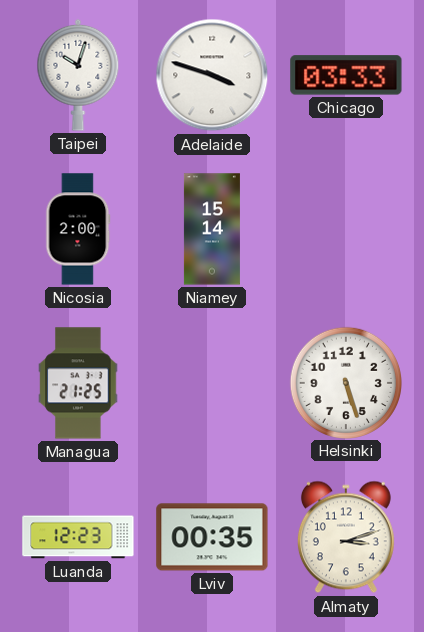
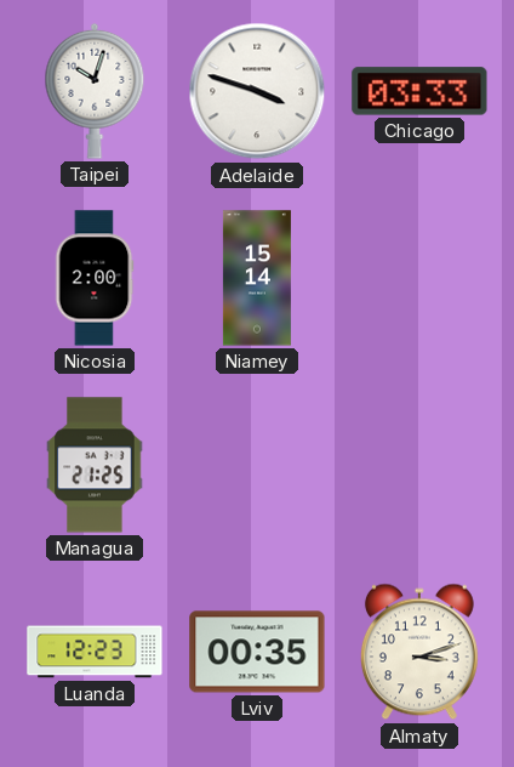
Helsinki: 5:27 -> none (345, 382)
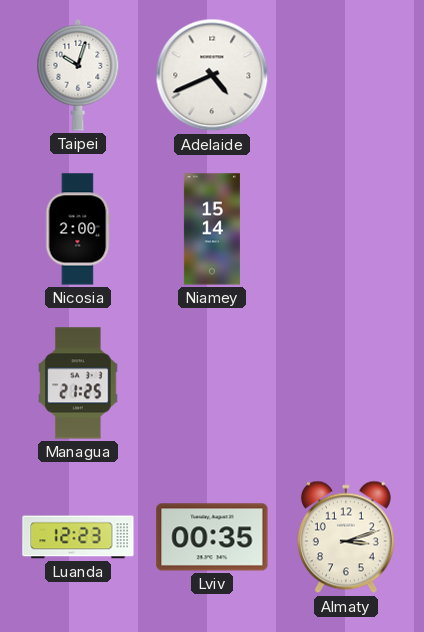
Adelaide: 3:48 -> 4:41 (212, 75)
Chicago: 03:33 -> none (419, 91)
